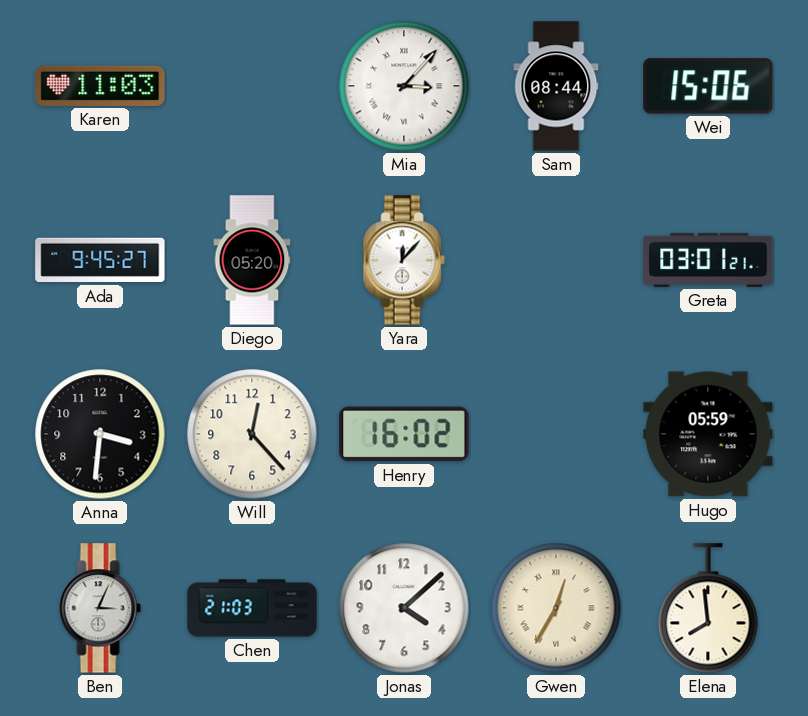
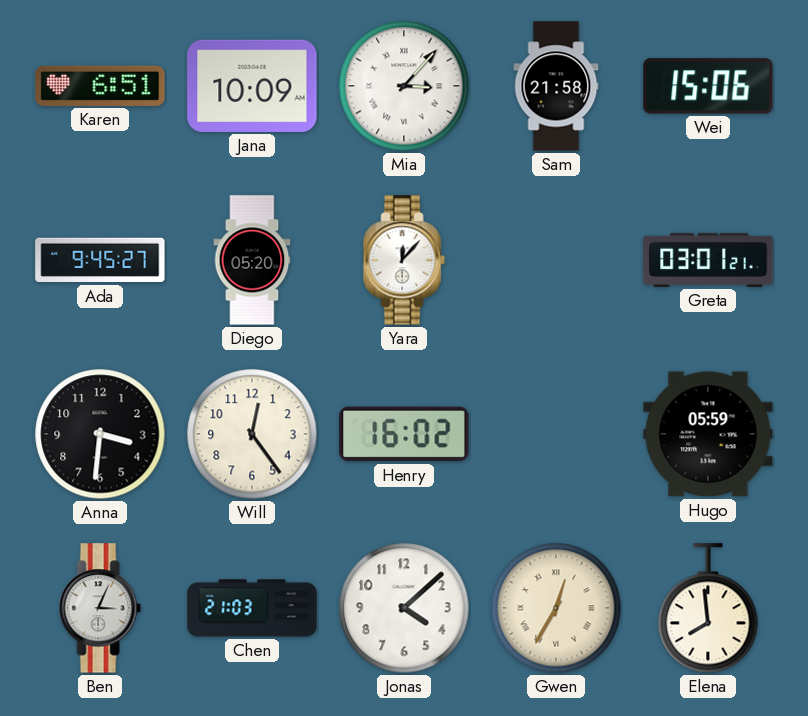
Karen: 11:03 -> 6:51 (100, 86)
Jana: none -> 10:09 (252, 86)
Sam: 08:44 -> 21:58 (556, 86)
Will: 12:23 -> 12:24 (252, 434)
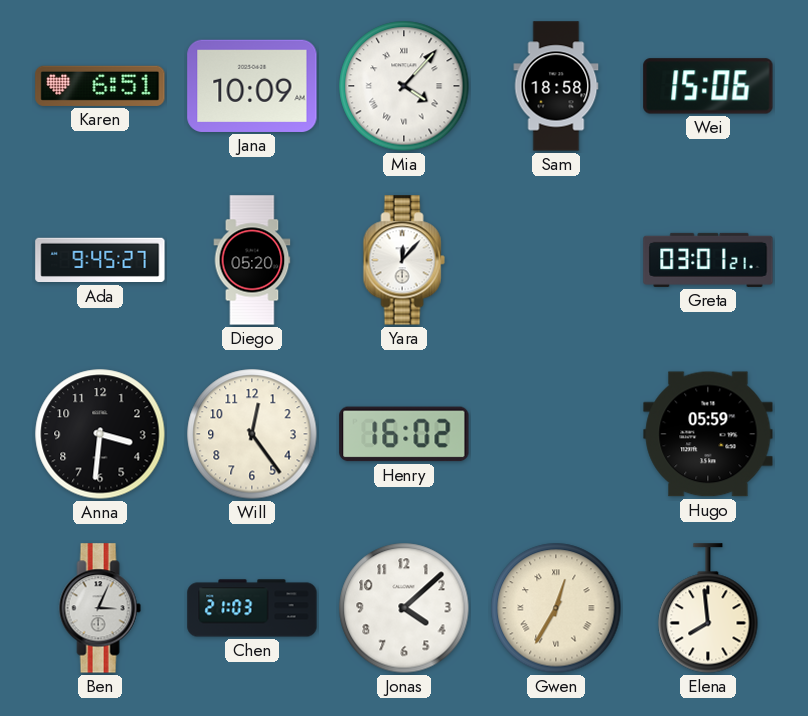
Mia: 3:07 -> 4:07 (404, 86)
Sam: 21:58 -> 18:58 (556, 86)
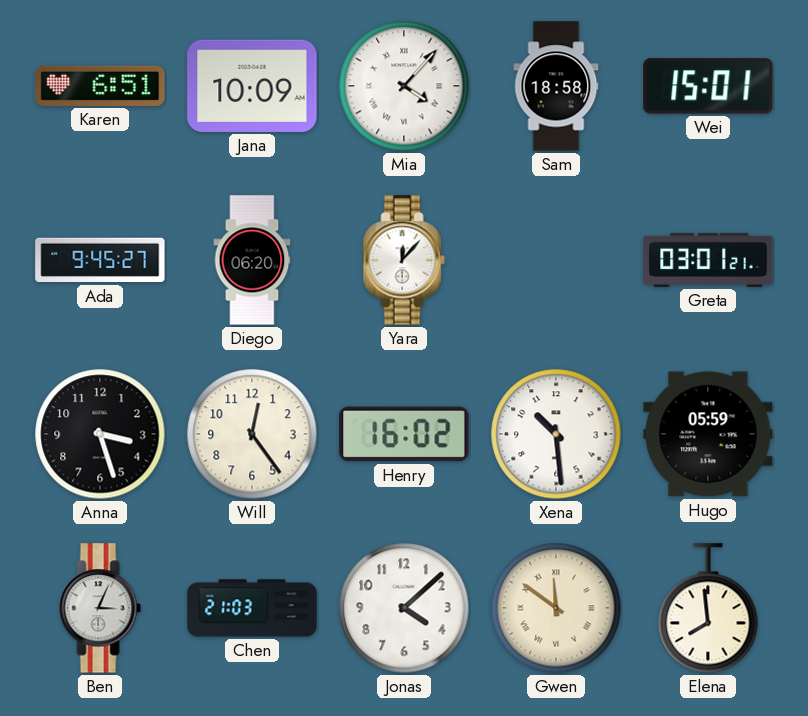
Wei: 15:06 -> 15:01 (708, 86)
Diego: 05:20 -> 06:20 (252, 260)
Anna: 3:31 -> 3:27 (100, 434)
Xena: none -> 10:29 (556, 434)
Gwen: 12:35 -> 11:51 (556, 608)
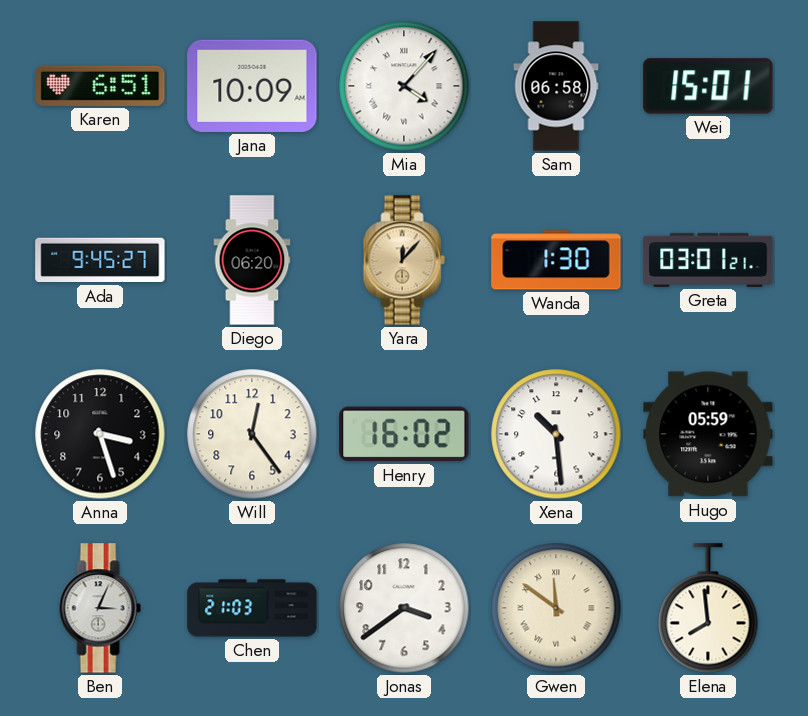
Sam: 18:58 -> 06:58 (556, 86)
Yara dial: white -> champagne (404, 260)
Wanda: none -> 1:30 (556, 260)
Jonas: 4:08 -> 3:39 (404, 608)
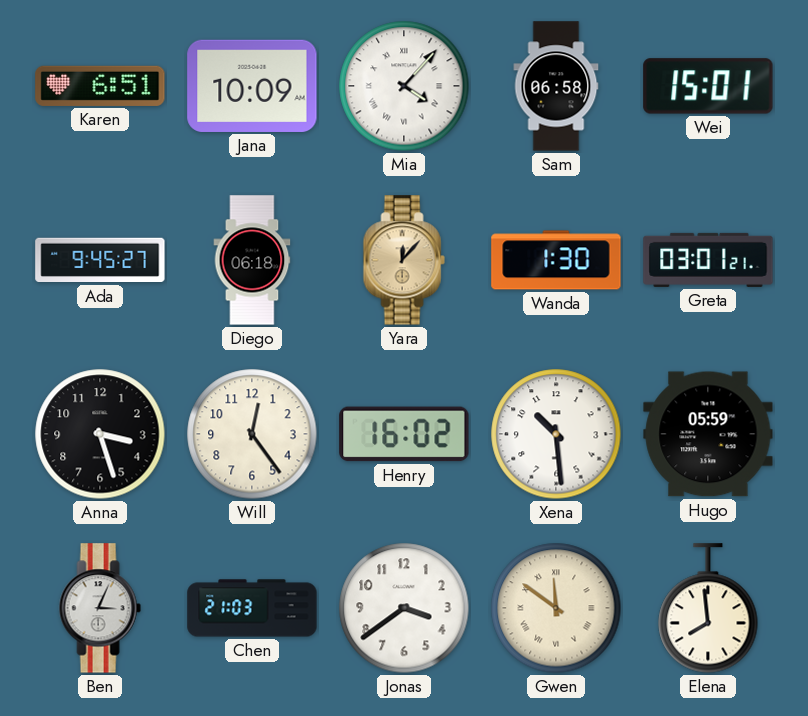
Diego: 06:20 -> 06:18 (252, 260)
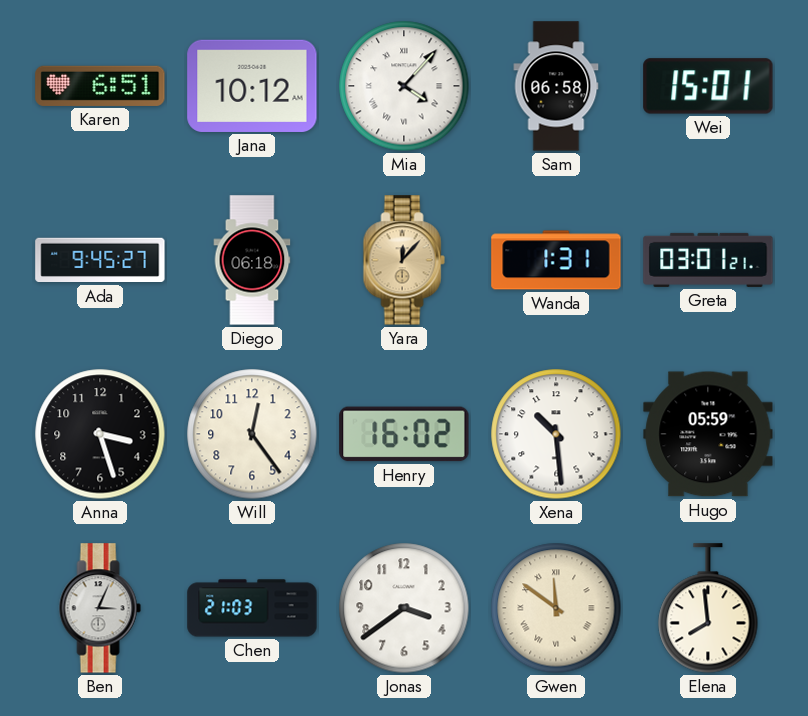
Jana: 10:09 -> 10:12 (252, 86)
Wanda: 1:30 -> 1:31 (556, 260)
